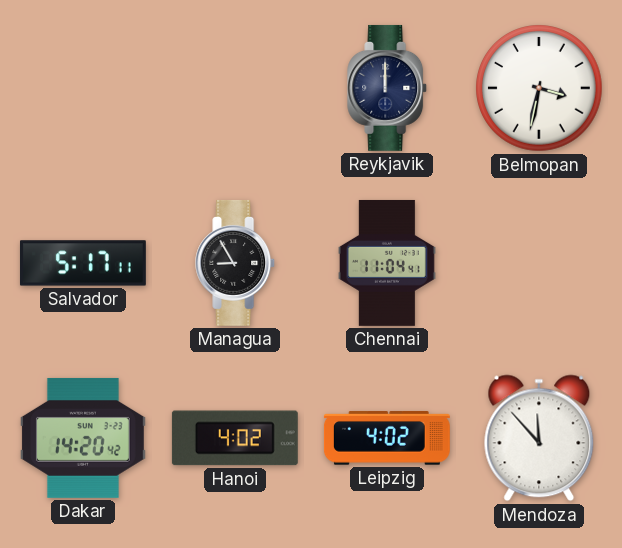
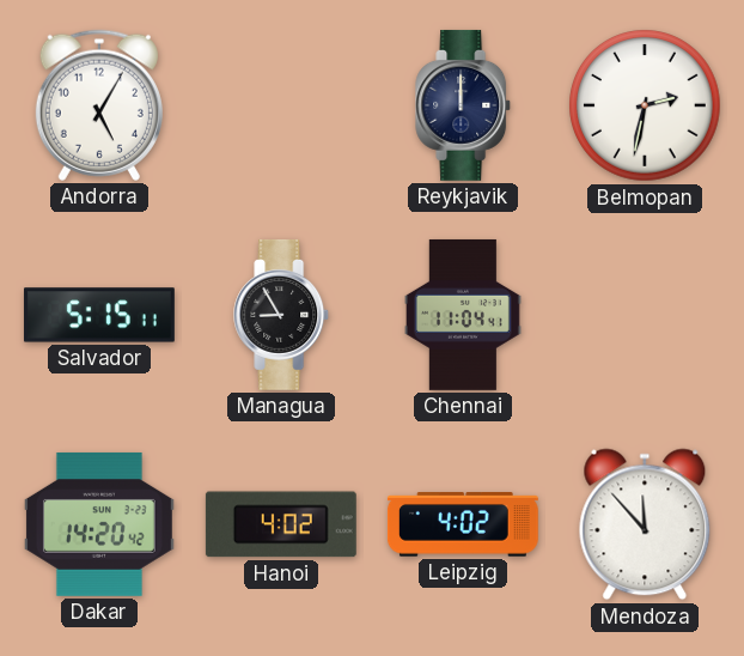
Andorra: none -> 5:05 (99, 105)
Belmopan: 3:32 -> 2:32 (645, 105)
Salvador: 5:17 -> 5:15 (99, 315)
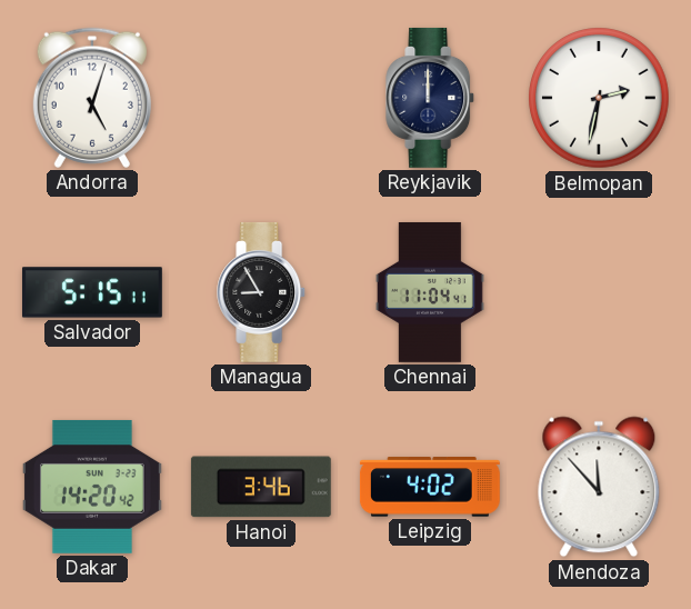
Andorra: 5:05 -> 5:03 (92, 98)
Hanoi: 4:02 -> 3:46 (261, 487)
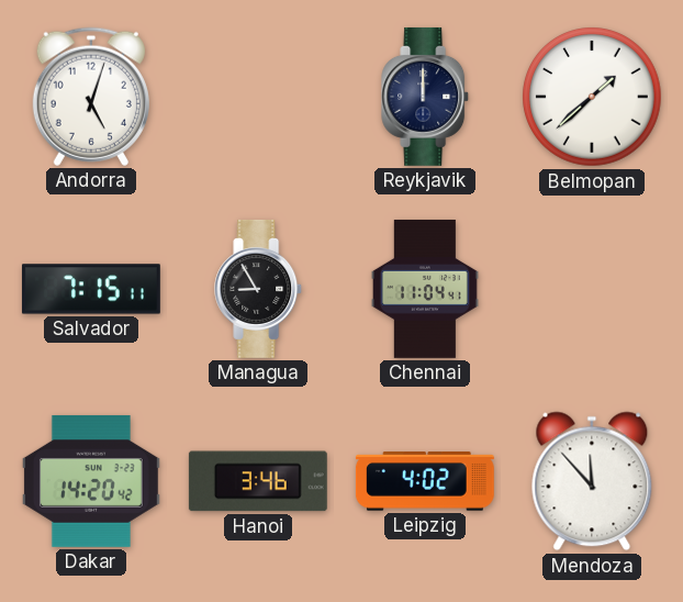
Belmopan: 2:32 -> 1:38 (592, 97)
Salvador: 5:15 -> 7:15 (91, 289)
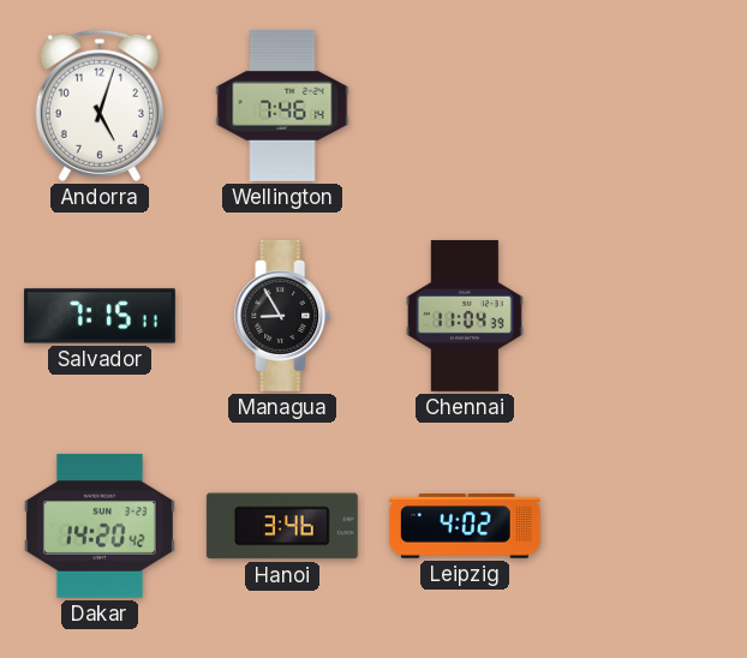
Wellington: none -> 7:46 (282, 106)
Reykjavik: 12:00 -> none (426, 97)
Belmopan: 1:38 -> none (592, 97)
Chennai: 11:04:41 -> 11:04:39 (465, 316)
Mendoza: 11:53 -> none (592, 481)
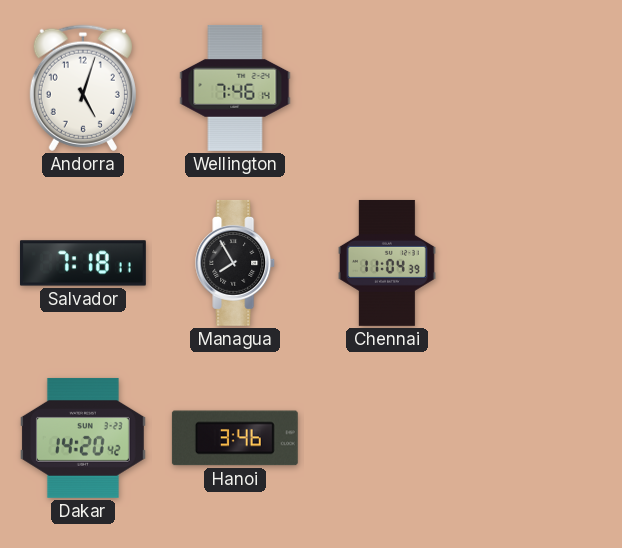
Salvador: 7:15 -> 7:18 (83, 263)
Managua: 8:55 -> 7:55 (236, 263)
Leipzig: 4:02 -> none (465, 526)
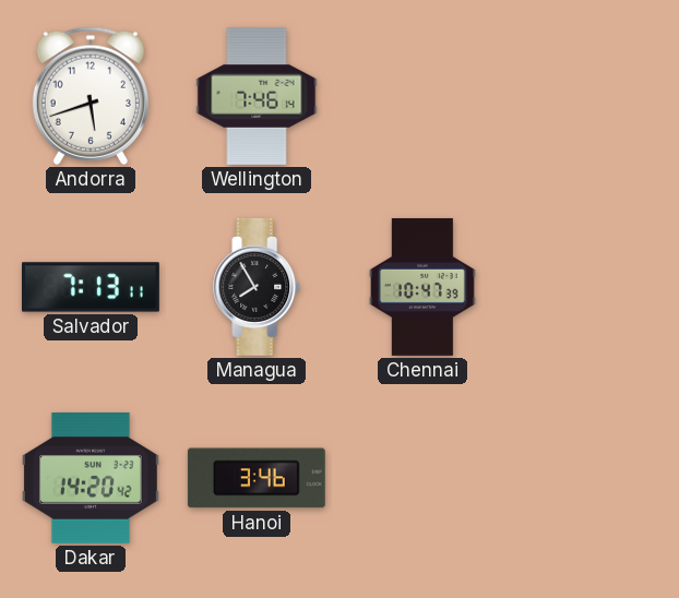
Andorra: 5:03 -> 5:42 (91, 96)
Salvador: 7:18 -> 7:13 (91, 287)
Chennai: 11:04 -> 10:47 (422, 287)
